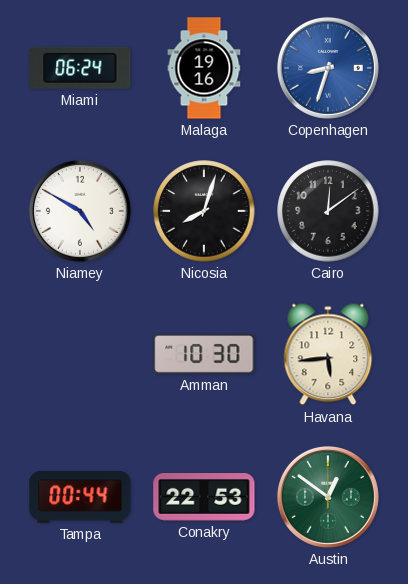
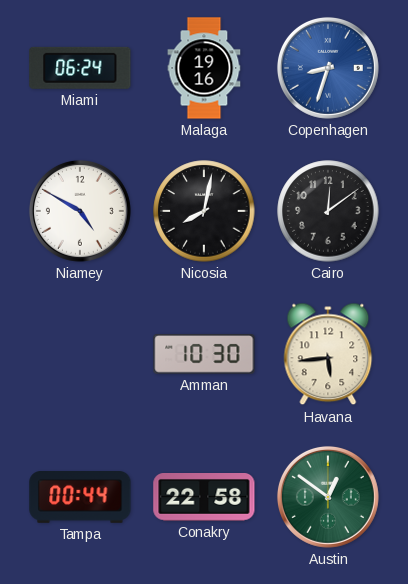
Nicosia: 8:03 -> 8:02 (204, 211)
Conakry: 22:53 -> 22:58 (204, 498)
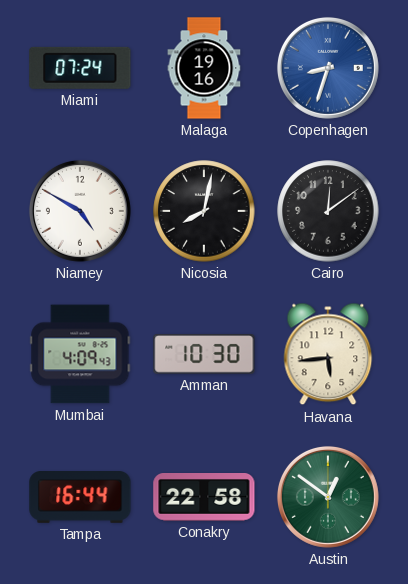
Miami: 06:24 -> 07:24 (80, 68)
Mumbai: none -> 4:09 (80, 354)
Tampa: 00:44 -> 16:44 (80, 498)
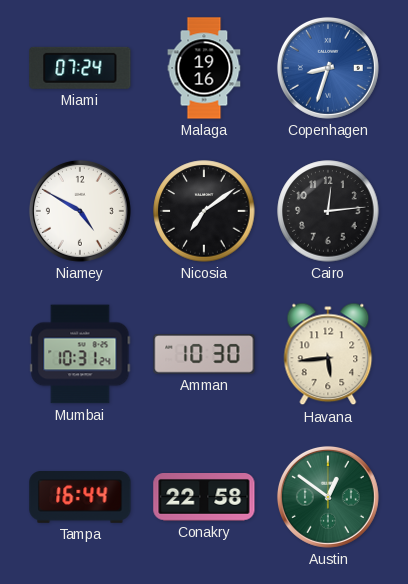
Nicosia: 8:02 -> 7:09 (204, 211)
Cairo: 12:09 -> 12:14 (328, 211)
Mumbai: 4:09 -> 10:31 (80, 354)
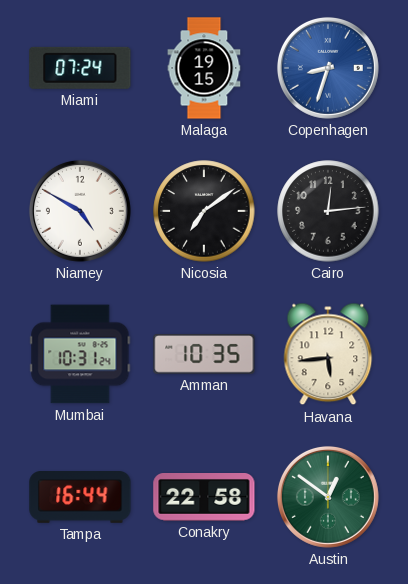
Malaga: 19:16 -> 19:15 (204, 68)
Amman: 10:30 -> 10:35 (204, 355)
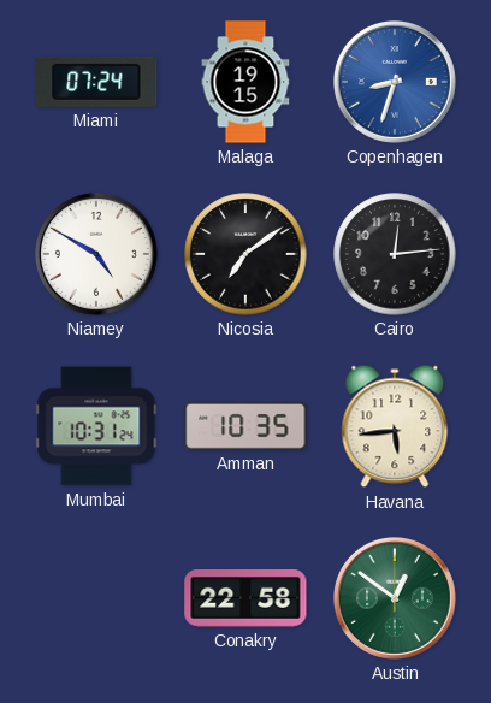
Tampa: 16:44 -> none (80, 498)
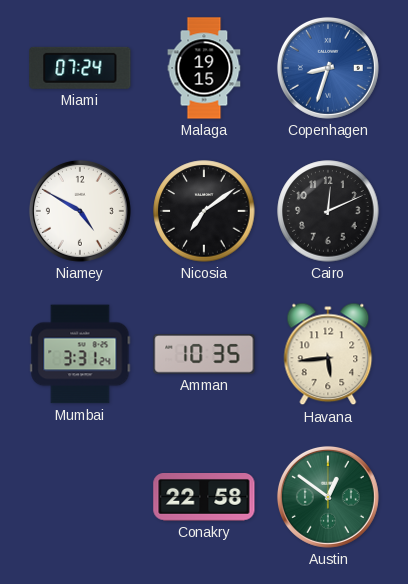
Cairo: 12:14 -> 12:11 (328, 211)
Mumbai: 10:31 -> 3:31 (80, 354)
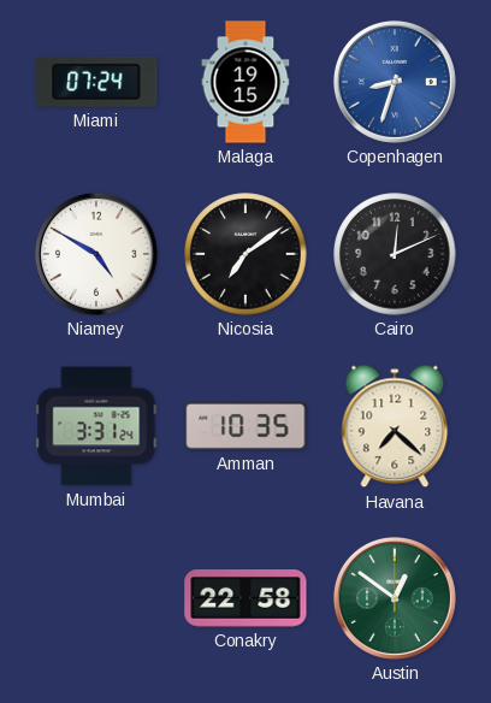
Havana: 5:44 -> 7:22 (395, 426)
